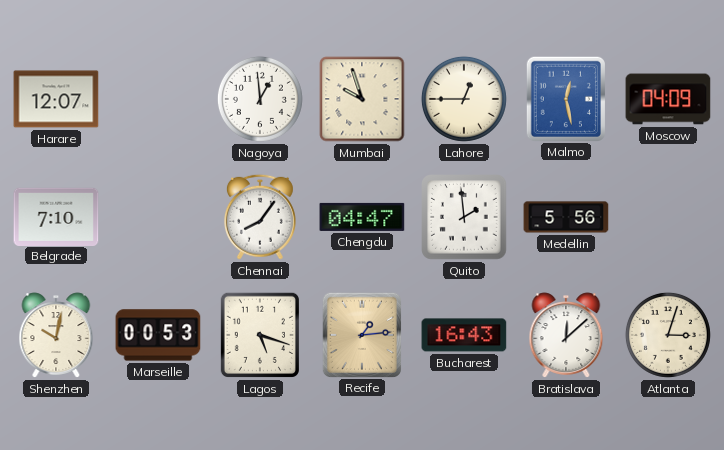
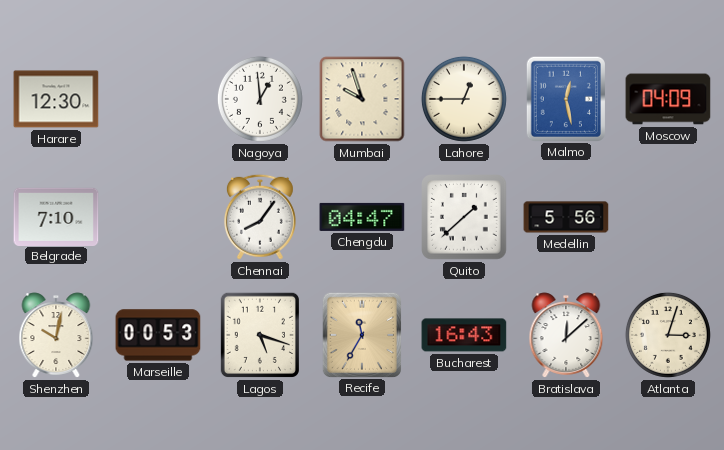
Harare: 12:07 -> 12:30 (56, 99)
Quito: 1:59 -> 1:38 (465, 218)
Recife: 1:14 -> 11:35 (362, 334)
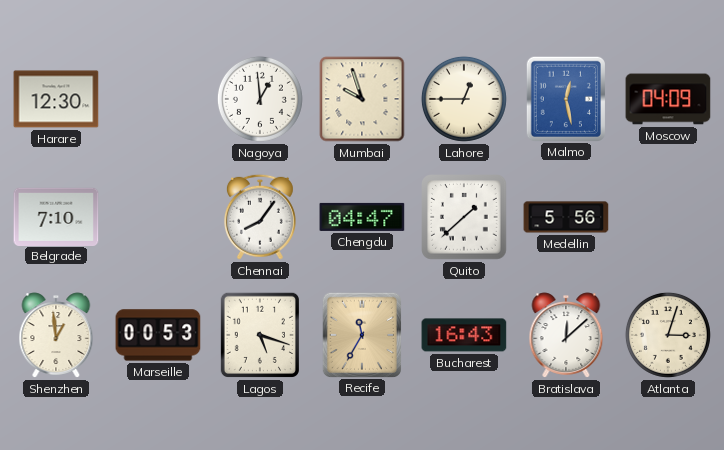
Shenzhen: 10:02 -> 12:59 (56, 335)
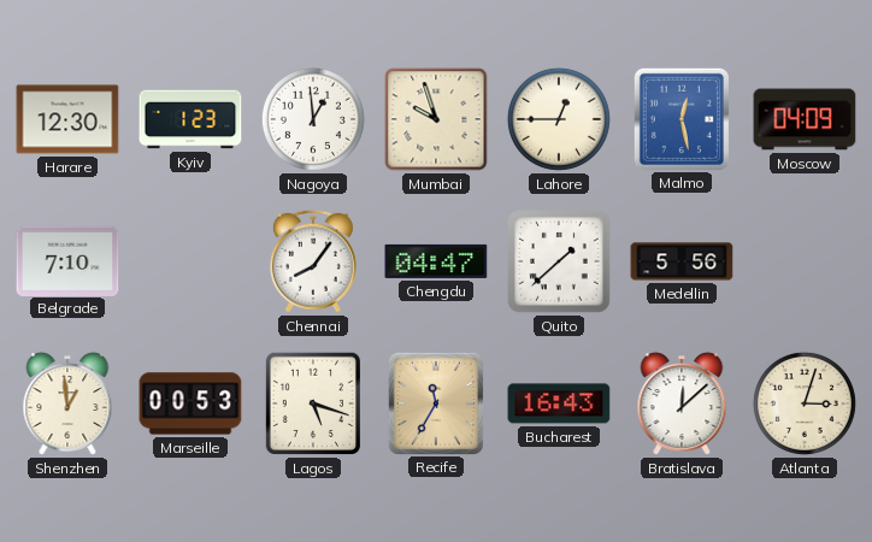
Kyiv: none -> 1:23 (190, 119)
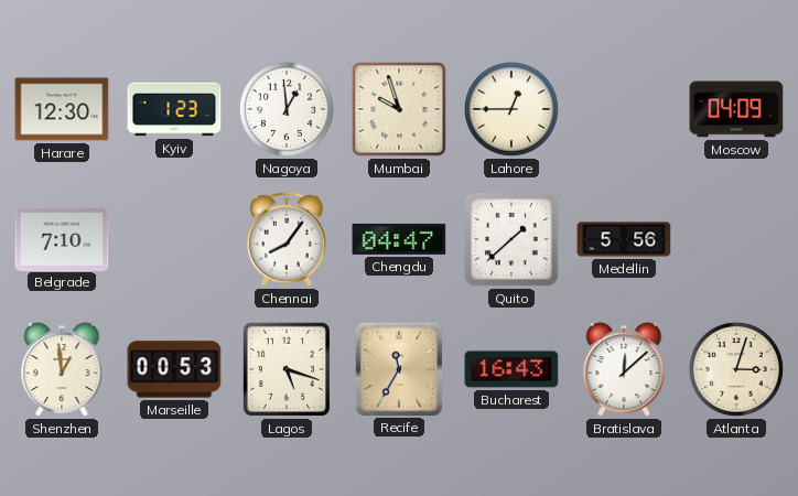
Malmo: 12:28 -> none (682, 118)
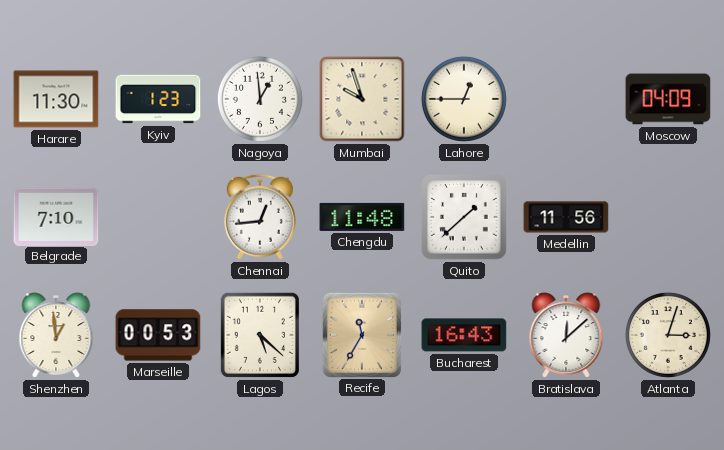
Harare: 12:30 -> 11:30 (56, 99)
Chennai: 8:06 -> 12:44 (260, 217)
Chengdu: 04:47 -> 11:48 (362, 217)
Medellin: 5:56 -> 11:56 (566, 217)
Lagos: 5:18 -> 5:22 (260, 335)
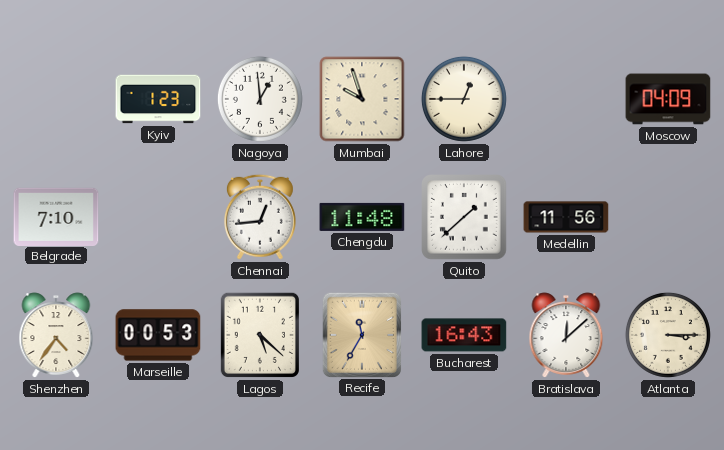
Harare: 11:30 -> none (56, 99)
Shenzhen: 12:59 -> 4:36 (56, 335)
Atlanta: 3:03 -> 3:15 (668, 335)
